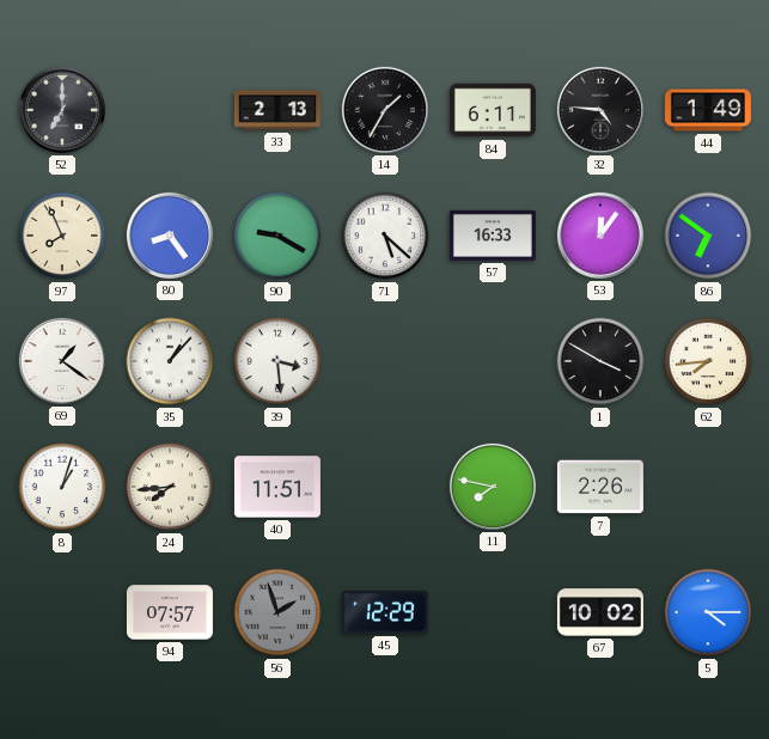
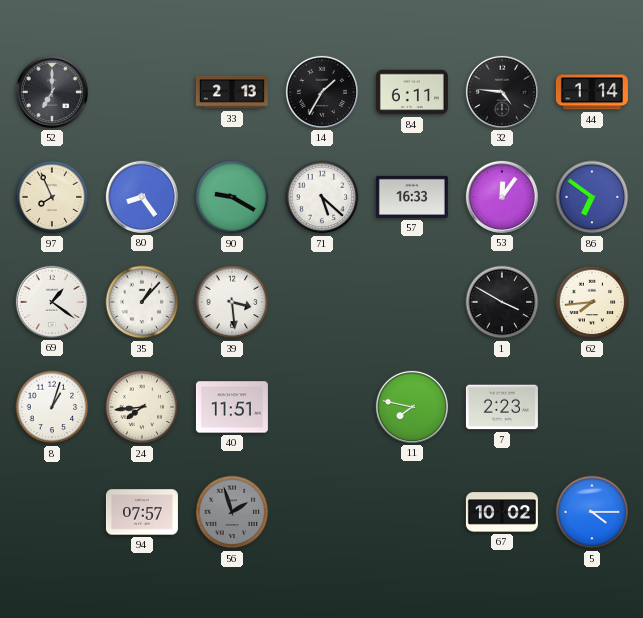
44: 1:49 -> 1:14 (592, 92)
7: 2:26 -> 2:23 (502, 407)
45: 12:29 -> none (385, 612)
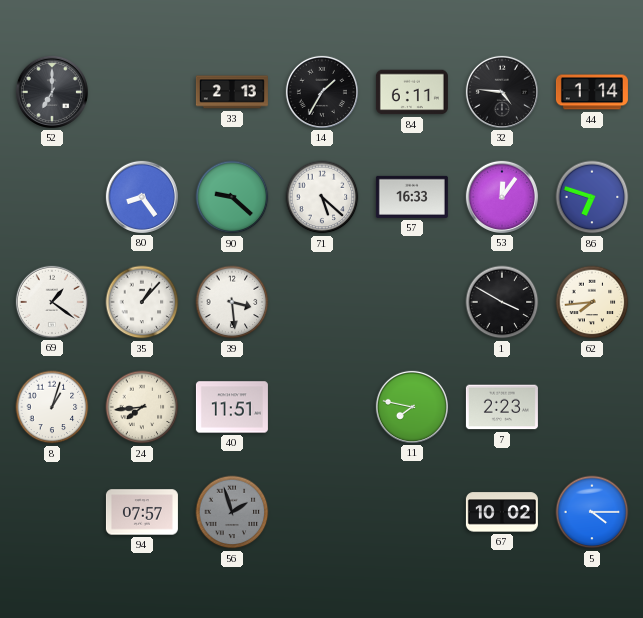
97: 7:56 -> none (52, 197)
90: 9:20 -> 9:22 (232, 197)
86: 6:51 -> 6:48 (592, 197)
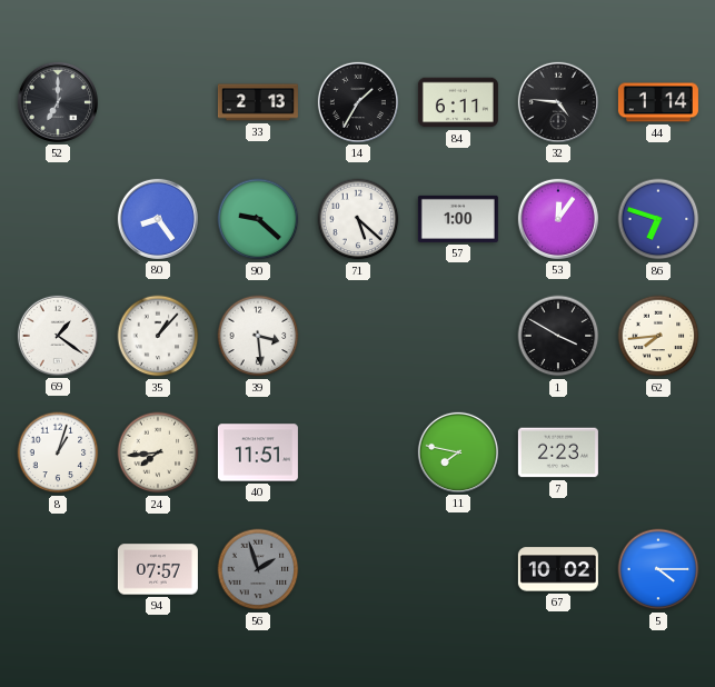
57: 16:33 -> 1:00 (458, 219)
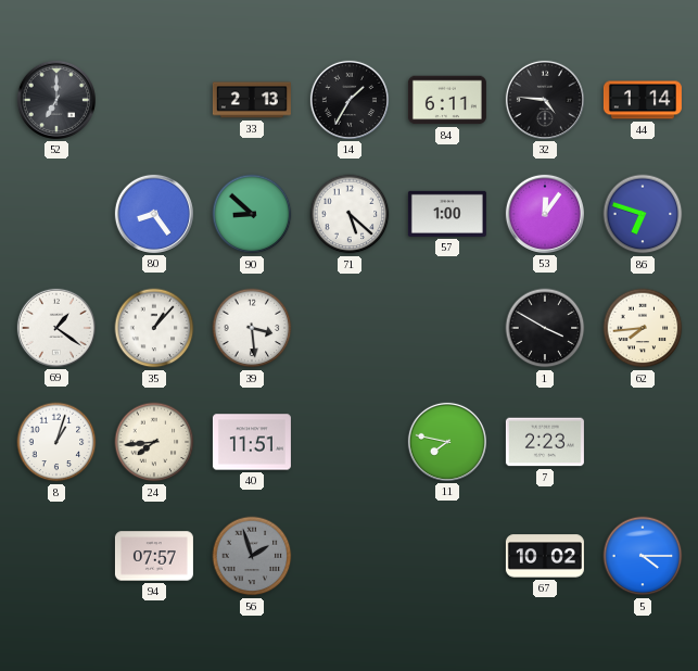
90: 9:22 -> 8:52 (252, 214)
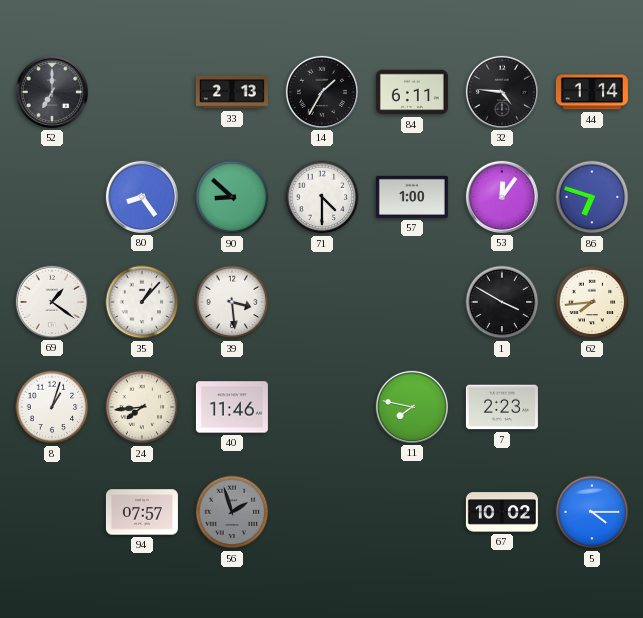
71: 5:22 -> 4:30 (322, 197)
40: 11:51 -> 11:46 (232, 407)
